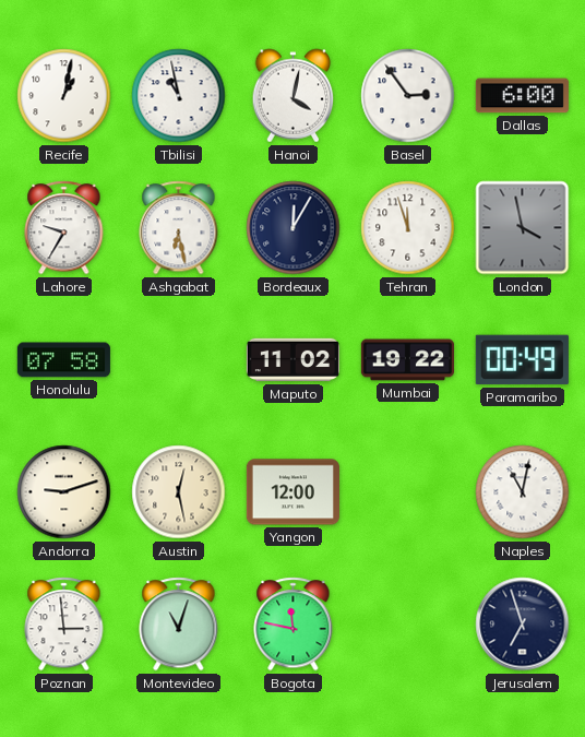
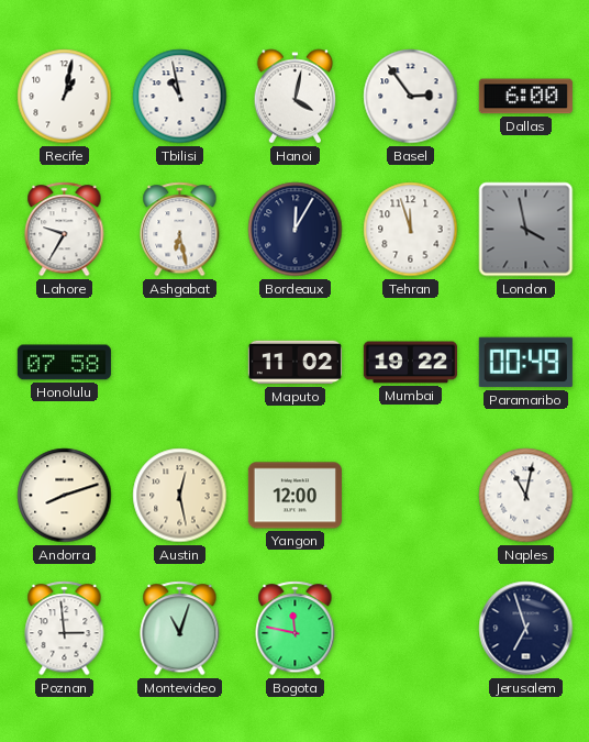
Andorra: 9:12 -> 8:12 (65, 496)
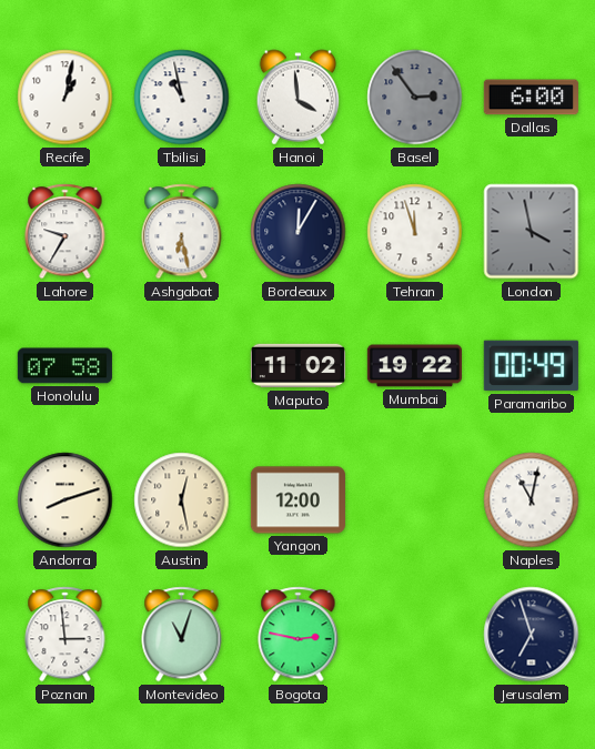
Hanoi: 4:02 -> 3:59 (299, 98)
Basel dial: white -> grey (415, 98)
Bogota: 11:47 -> 2:47 (299, 635)
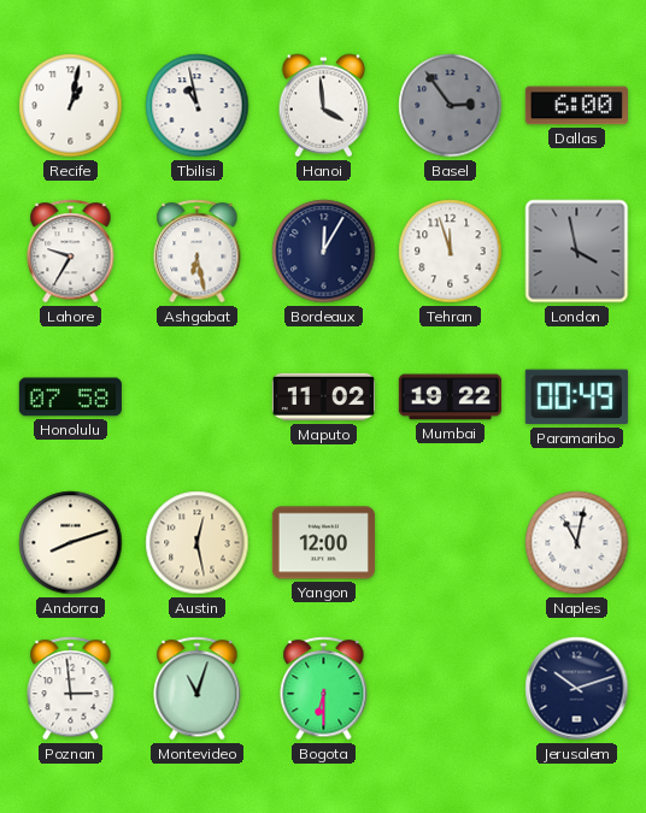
Bogota: 2:47 -> 6:30 (324, 689)
Jerusalem: 6:57 -> 10:12 (577, 689)
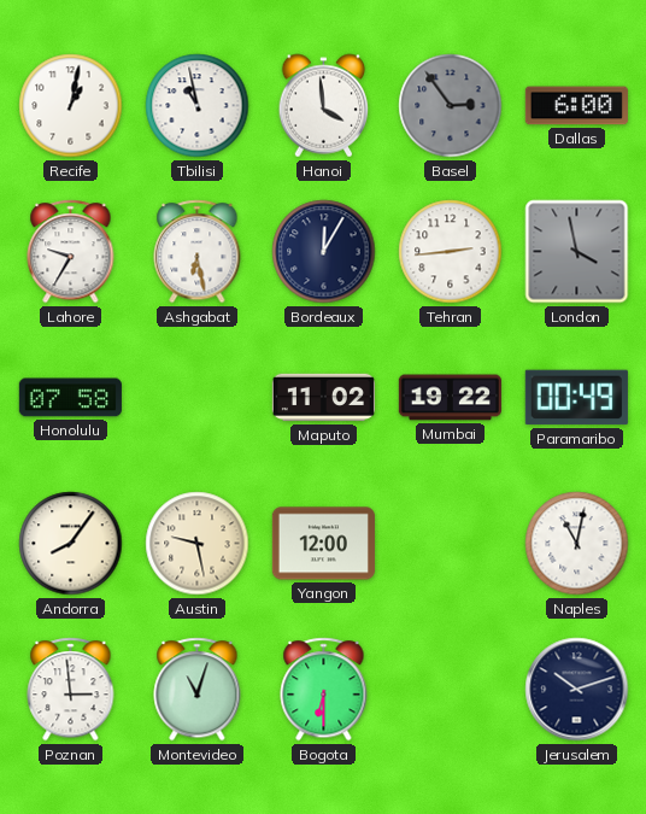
Tehran: 11:57 -> 2:44 (451, 252)
Andorra: 8:12 -> 8:06 (71, 544)
Austin: 12:28 -> 9:28 (198, 544)
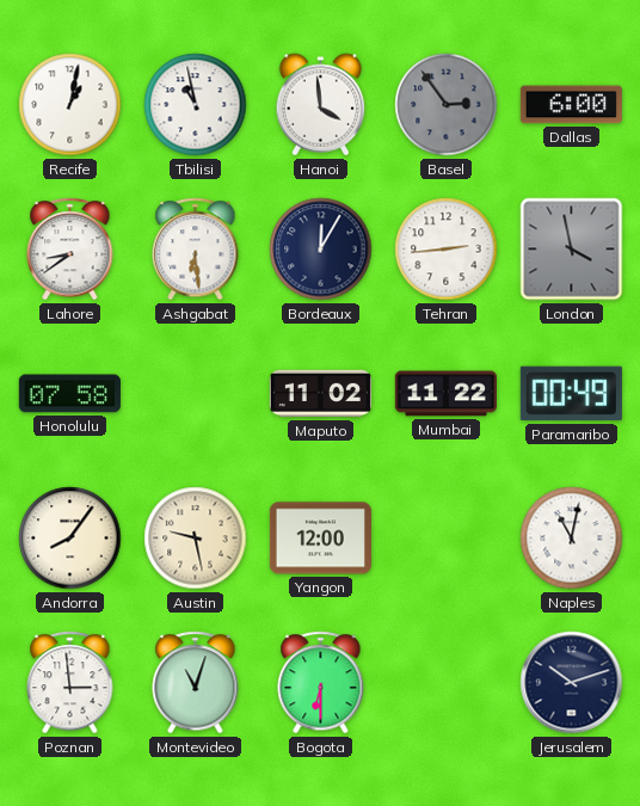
Lahore: 9:35 -> 8:39 (70, 250)
Ashgabat: 6:28 -> 6:29 (196, 250)
Mumbai: 19:22 -> 11:22 (445, 394)
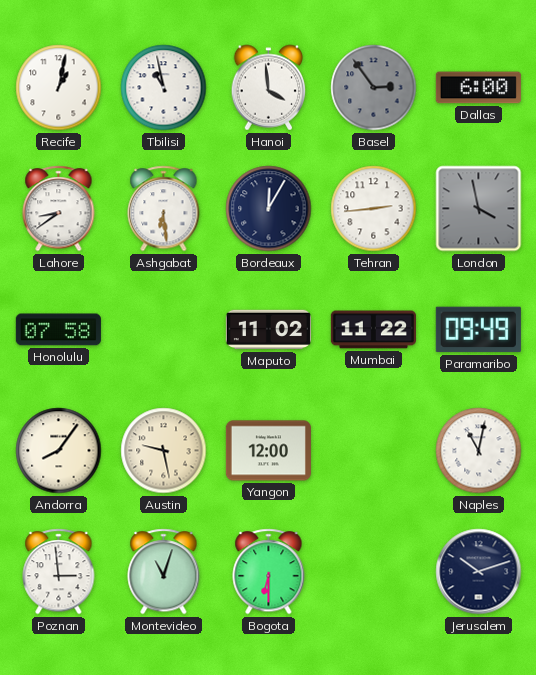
Paramaribo: 00:49 -> 09:49 (478, 330)
